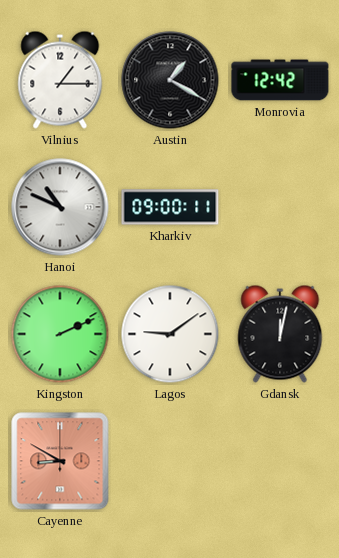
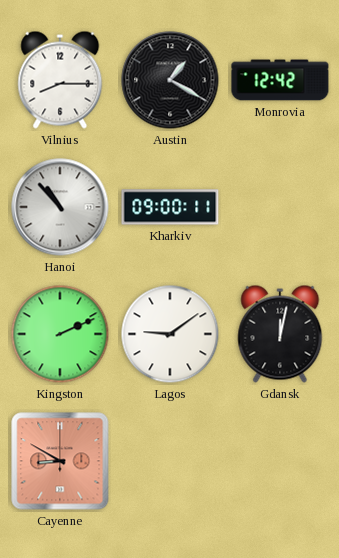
Vilnius: 1:15 -> 8:15 (60, 80)
Hanoi: 10:49 -> 10:53 (60, 207)
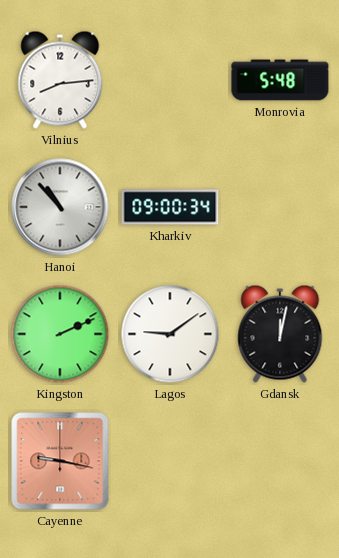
Vilnius: 8:15 -> 8:14 (60, 80)
Austin: 1:20 -> none (170, 80)
Monrovia: 12:42 -> 5:48 (280, 80)
Kharkiv: 09:00:11 -> 09:00:34 (170, 207)
Cayenne: 8:50 -> 9:17 (60, 461)
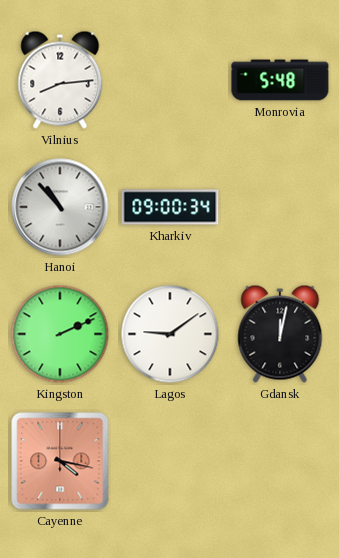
Cayenne: 9:17 -> 4:17 (60, 461)
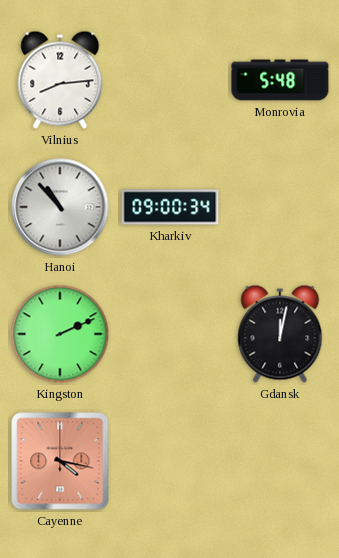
Lagos: 9:09 -> none (170, 334)
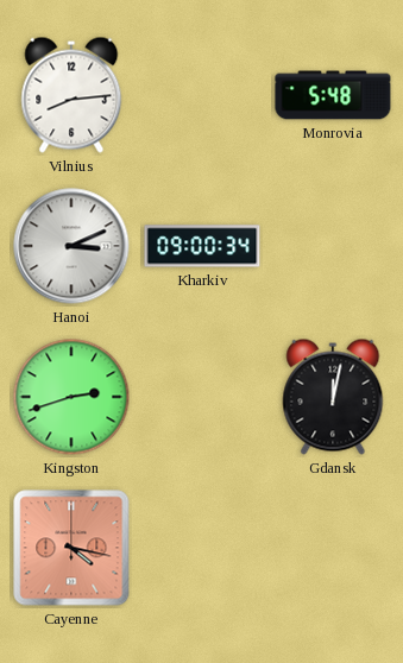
Hanoi: 10:53 -> 3:11 (71, 246)
Kingston: 2:11 -> 2:42 (71, 397)
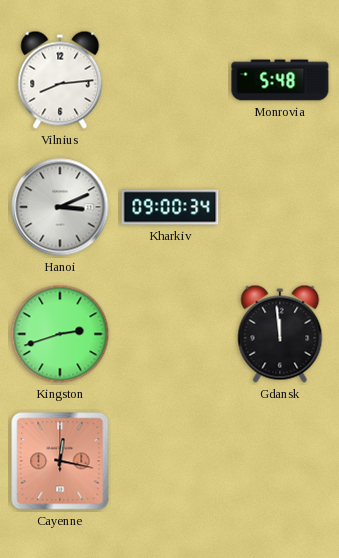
Gdansk: 12:02 -> 11:59 (280, 334)
Cayenne: 4:17 -> 12:17 (60, 461)
